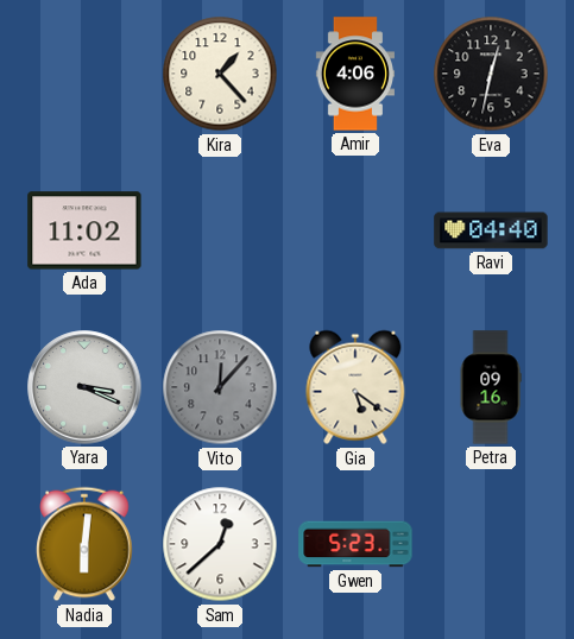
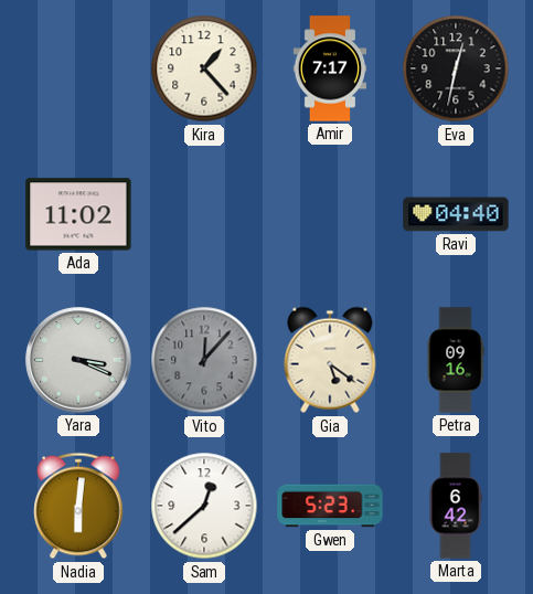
Amir: 4:06 -> 7:17 (329, 68)
Marta: none -> 6:42 (456, 506)
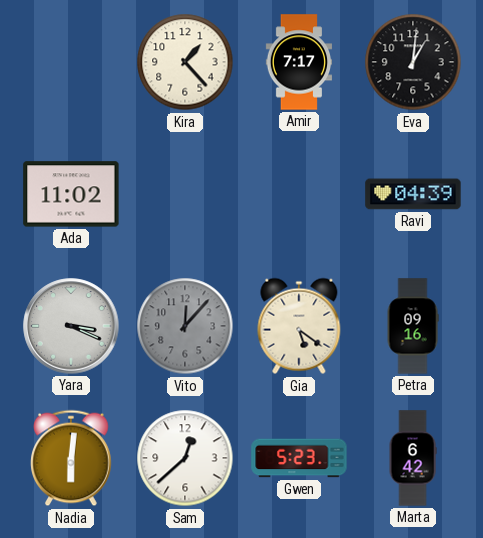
Eva: 12:32 -> 1:01 (413, 62)
Ravi: 04:40 -> 04:39 (413, 194)
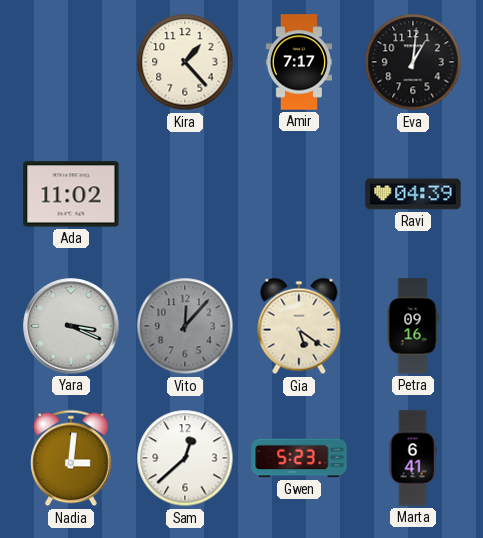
Nadia: 6:01 -> 3:01 (71, 458)
Marta: 6:42 -> 6:41 (413, 458)
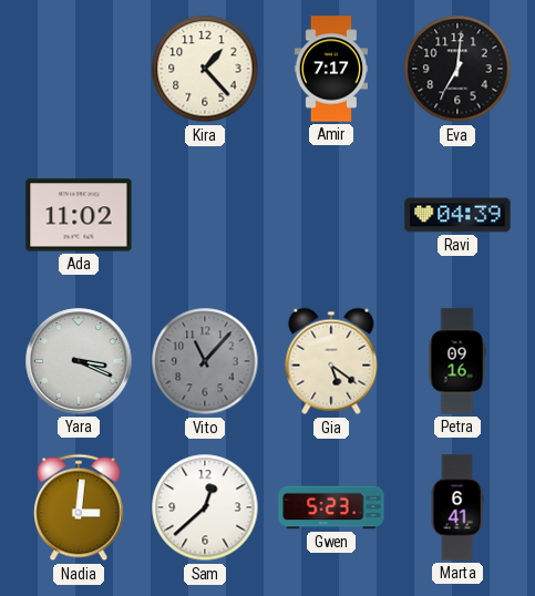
Eva: 1:01 -> 7:01 (457, 69)
Vito: 12:07 -> 11:07 (205, 361)
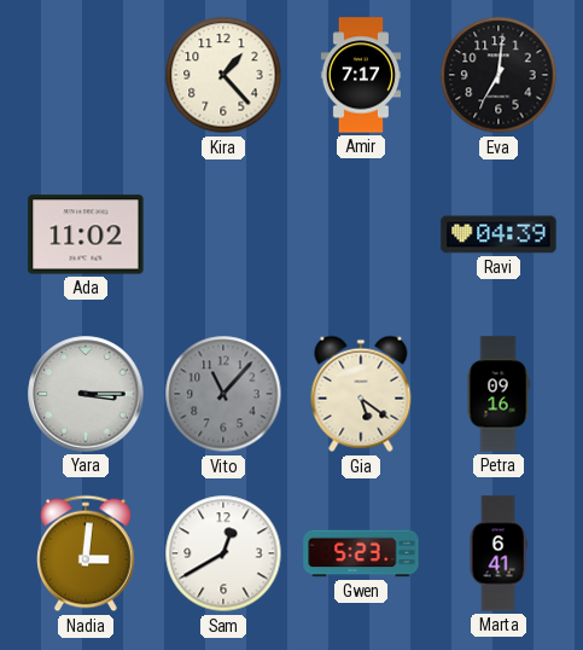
Yara: 3:19 -> 3:15 (86, 394)
Sam: 12:38 -> 12:40 (223, 553)
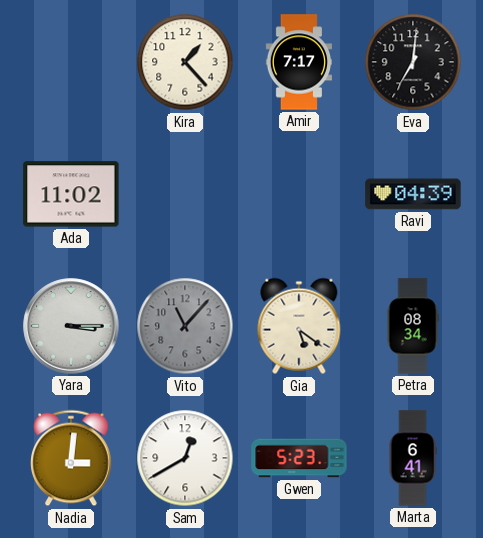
Petra: 09:16 -> 08:34 (413, 326)
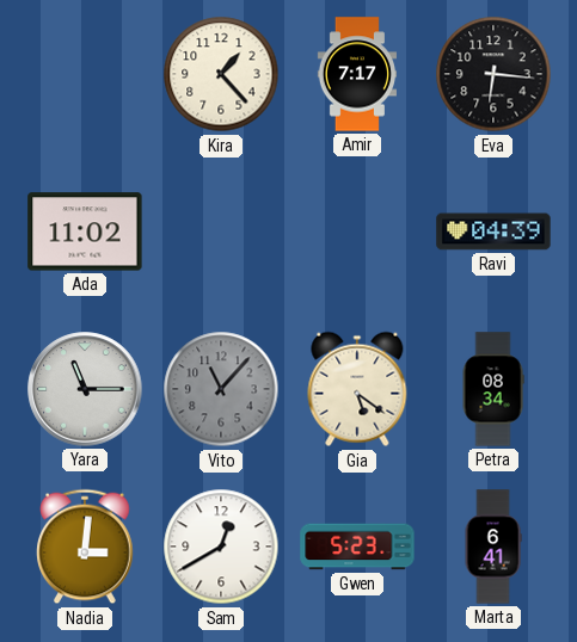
Eva: 7:01 -> 6:16 (493, 74)
Yara: 3:15 -> 11:15 (85, 389)
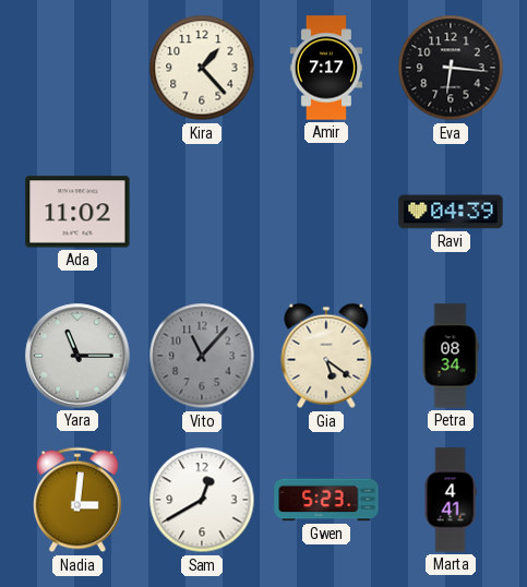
Marta: 6:41 -> 4:41 (451, 500)
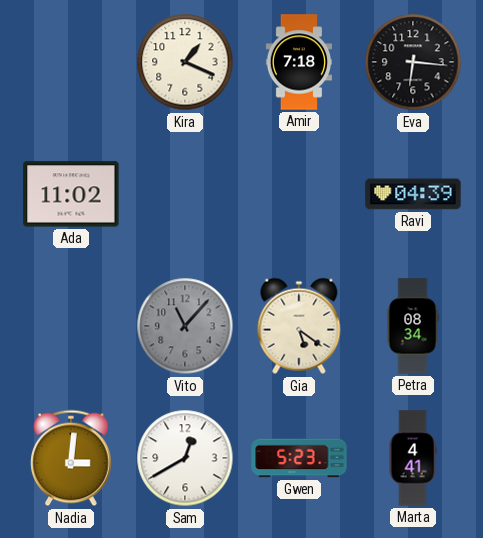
Kira: 1:23 -> 1:19 (185, 62)
Amir: 7:17 -> 7:18 (298, 62)
Yara: 11:15 -> none (77, 356)
